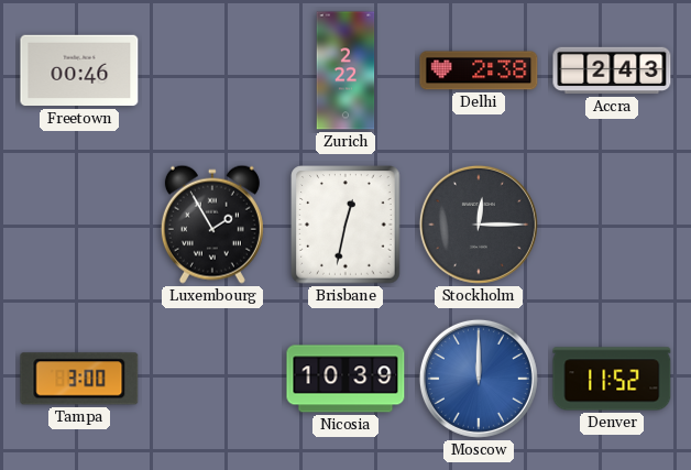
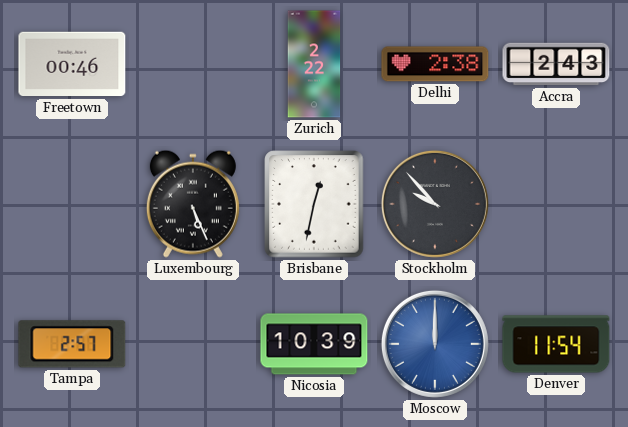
Luxembourg: 1:55 -> 5:26 (193, 204)
Stockholm: 12:15 -> 9:53 (435, 204)
Tampa: 3:00 -> 2:57 (72, 344)
Denver: 11:52 -> 11:54 (556, 344)
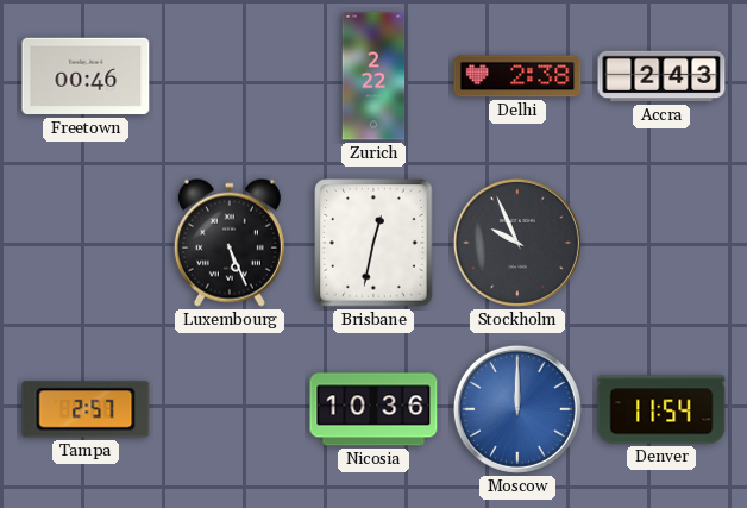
Stockholm: 9:53 -> 9:56 (517, 243)
Nicosia: 10:39 -> 10:36 (373, 409)
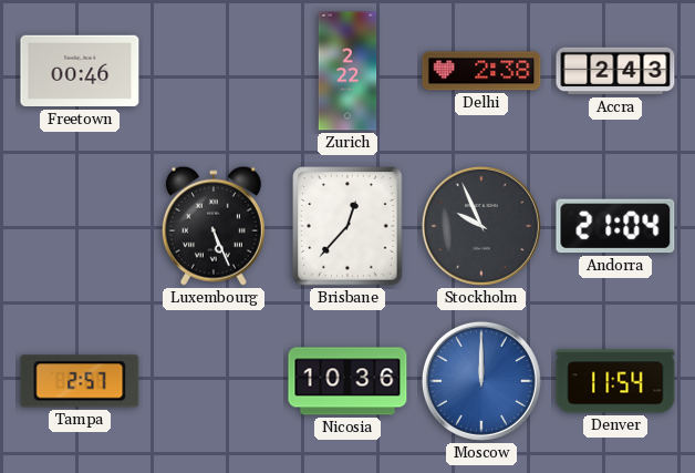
Brisbane: 12:32 -> 12:37 (347, 226)
Andorra: none -> 21:04 (615, 226)
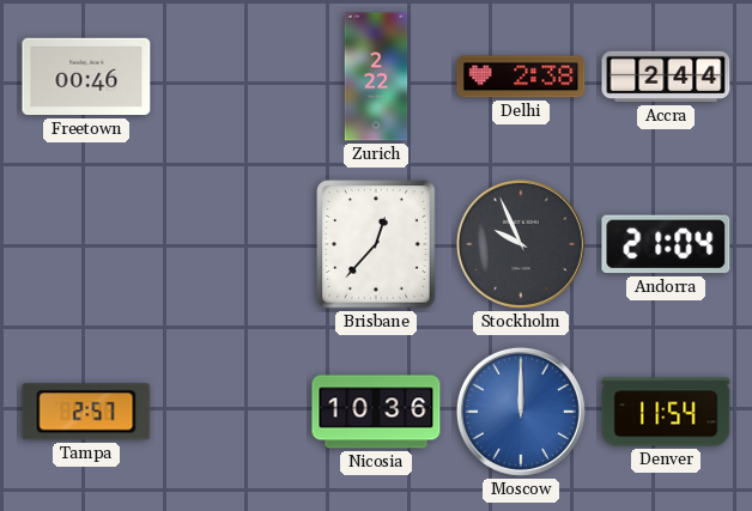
Accra: 2:43 -> 2:44 (666, 77)
Luxembourg: 5:26 -> none (214, 226)
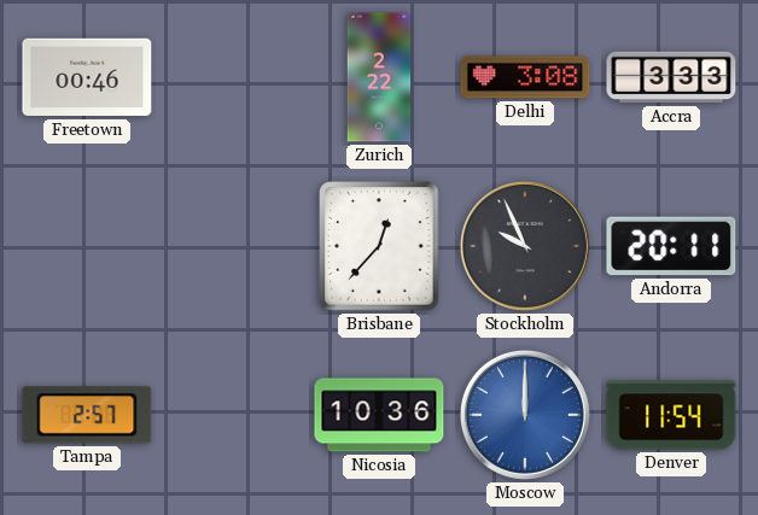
Delhi: 2:38 -> 3:08 (525, 77)
Accra: 2:44 -> 3:33 (671, 77)
Andorra: 21:04 -> 20:11 (671, 246)
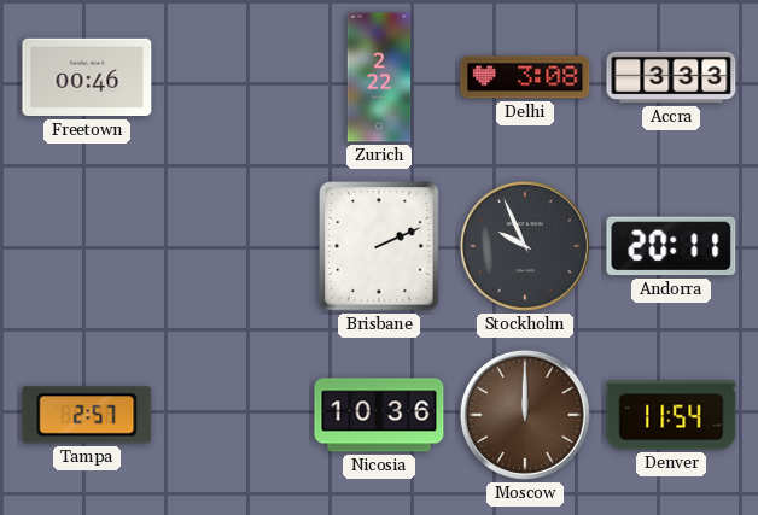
Brisbane: 12:37 -> 2:11 (379, 246)
Moscow dial: blue -> brown (525, 415)
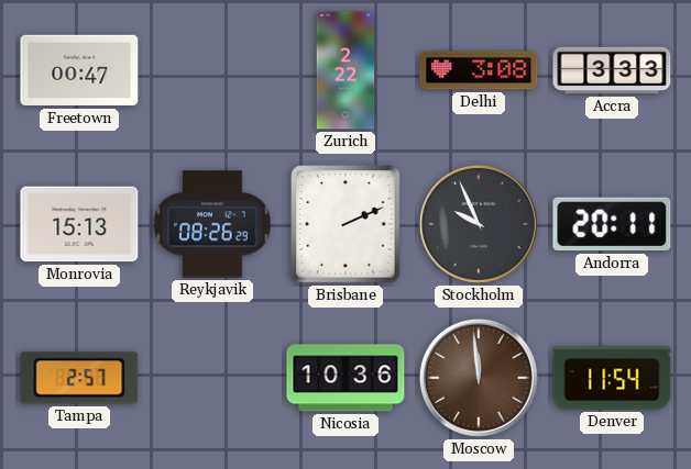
Freetown: 00:46 -> 00:47 (79, 70)
Monrovia: none -> 15:13 (79, 224)
Reykjavik: none -> 08:26 (212, 224)
Moscow: 12:00 -> 11:59 (479, 378)
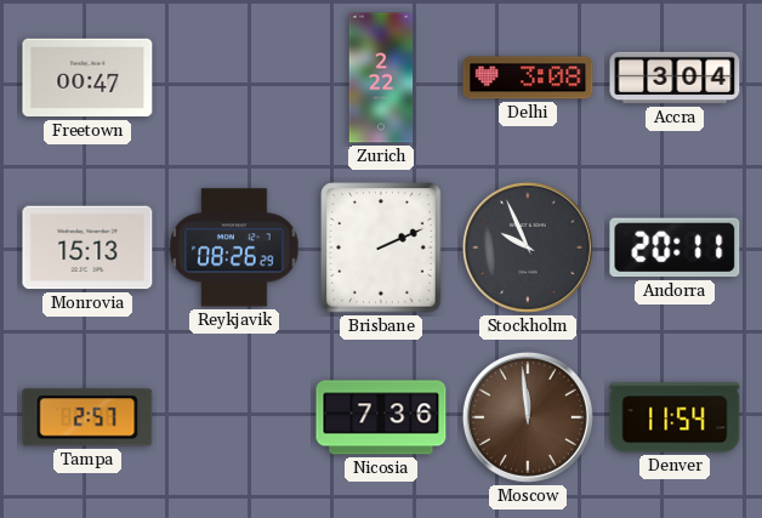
Accra: 3:33 -> 3:04 (675, 78)
Nicosia: 10:36 -> 7:36 (381, 417)
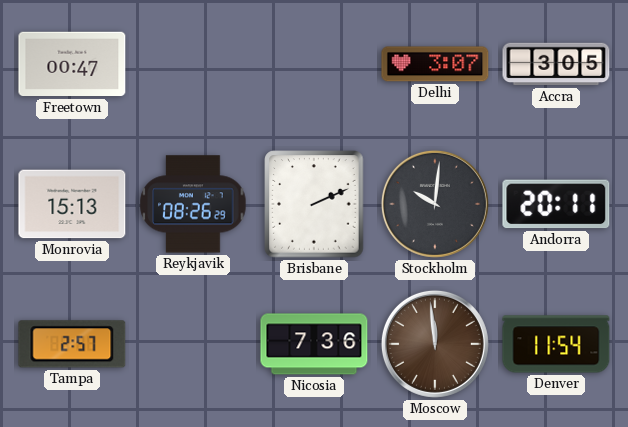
Zurich: 2:22 -> none (381, 78)
Delhi: 3:08 -> 3:07 (435, 64)
Accra: 3:04 -> 3:05 (556, 64)
Stockholm: 9:56 -> 10:01 (435, 204)
